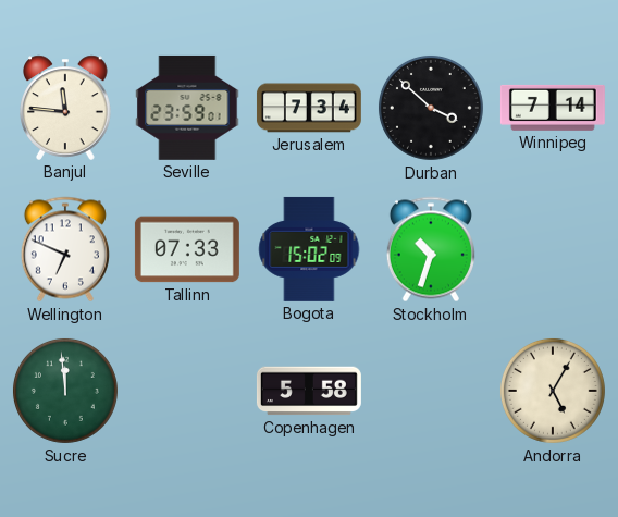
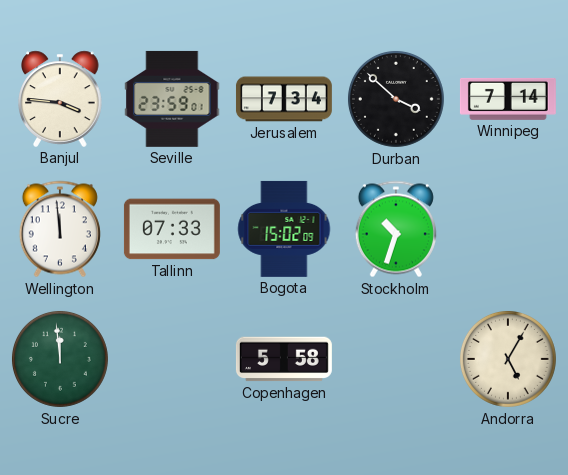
Banjul: 11:46 -> 3:46 (60, 99)
Wellington: 6:49 -> 11:59 (60, 229)
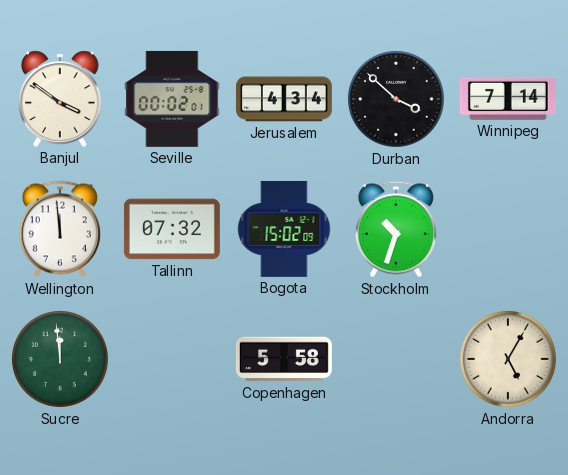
Banjul: 3:46 -> 3:51 (60, 99)
Seville: 23:59 -> 00:02 (172, 99)
Jerusalem: 7:34 -> 4:34 (284, 99)
Tallinn: 07:33 -> 07:32 (172, 229)
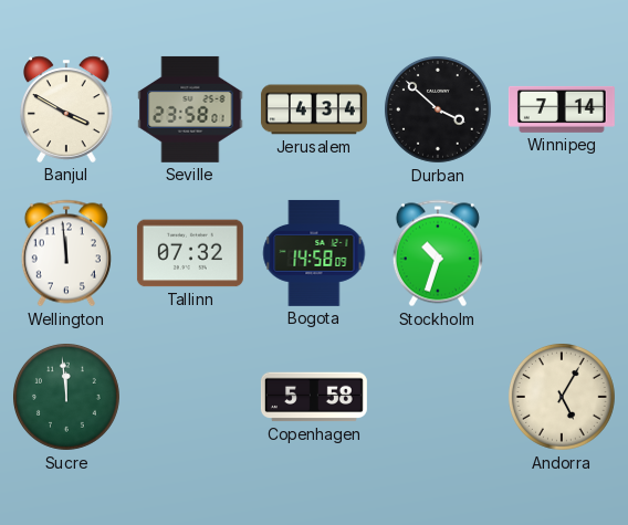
Banjul: 3:51 -> 3:50 (66, 109)
Seville: 00:02 -> 23:58 (190, 109)
Bogota: 15:02 -> 14:58 (314, 253)
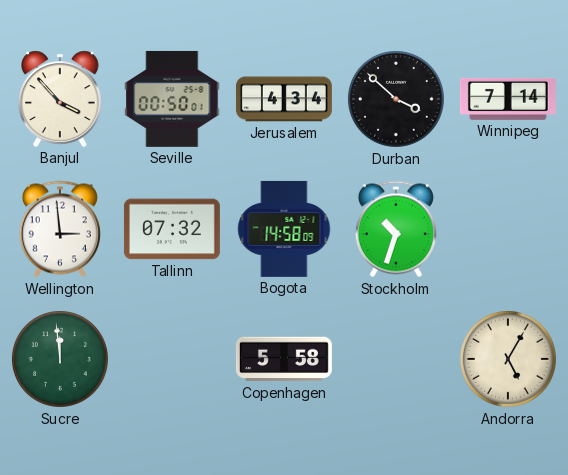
Banjul: 3:50 -> 3:53 (60, 99)
Seville: 23:58 -> 00:50 (172, 99)
Wellington: 11:59 -> 2:59 (60, 229)
